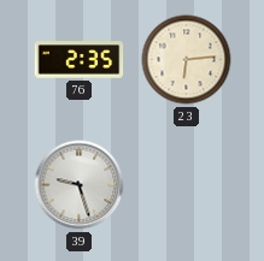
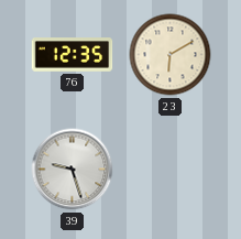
76: 2:35 -> 12:35 (73, 55)
23: 6:14 -> 6:10 (171, 55)
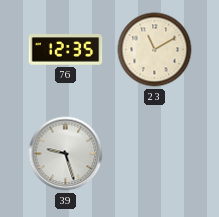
23: 6:10 -> 11:10 (155, 50)
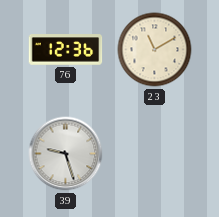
76: 12:35 -> 12:36 (66, 50)
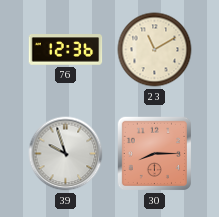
39: 9:27 -> 9:57 (66, 154)
30: none -> 8:15 (155, 154)
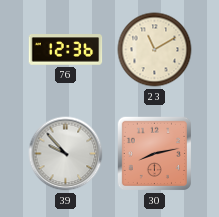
39: 9:57 -> 9:53 (66, 154)
30: 8:15 -> 8:13 (155, 154)
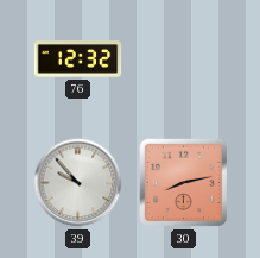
76: 12:36 -> 12:32 (78, 59)
23: 11:10 -> none (155, 50)
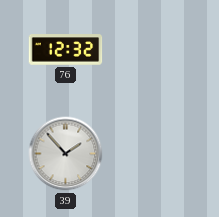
39: 9:53 -> 1:53 (66, 154)
30: 8:13 -> none (184, 183)
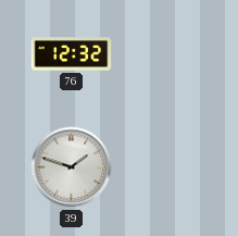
39: 1:53 -> 1:48 (72, 167)
